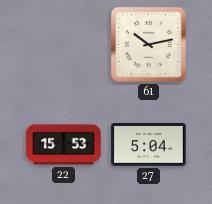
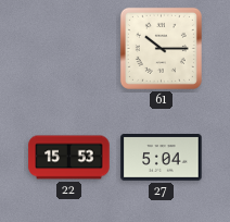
61: 10:13 -> 10:15 (161, 48)
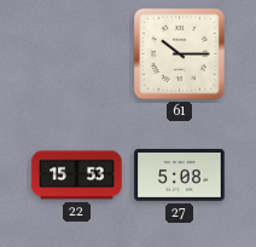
27: 5:04 -> 5:08 (180, 176)
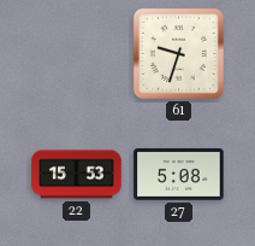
61: 10:15 -> 9:33 (178, 53)
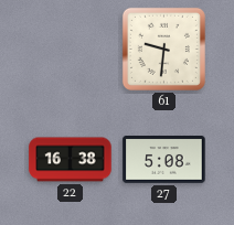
61: 9:33 -> 9:31 (163, 49)
22: 15:53 -> 16:38 (71, 160)
